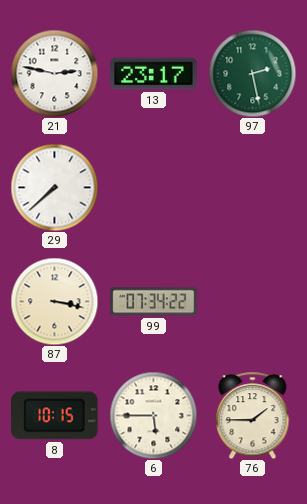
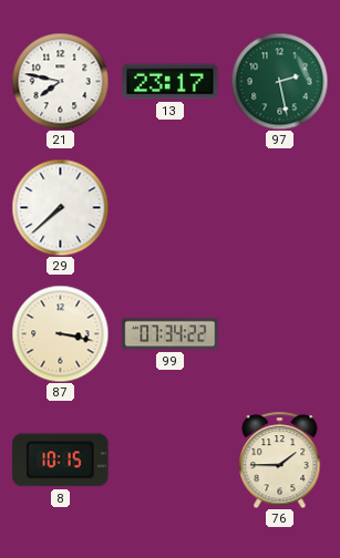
21: 2:47 -> 7:47 (60, 81)
6: 5:45 -> none (153, 415)
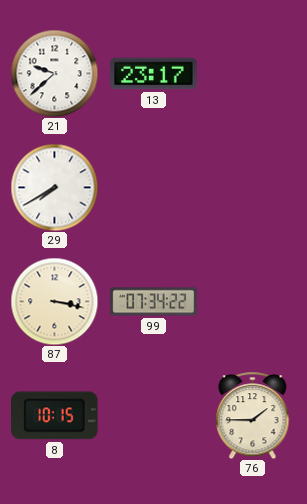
21: 7:47 -> 9:38 (54, 73)
97: 2:28 -> none (279, 81)
29: 7:38 -> 7:40 (54, 187)
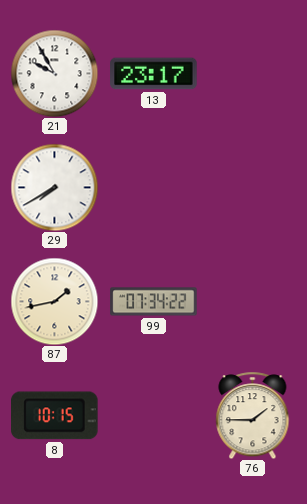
21: 9:38 -> 9:55 (54, 73)
87: 3:17 -> 1:43 (54, 301)
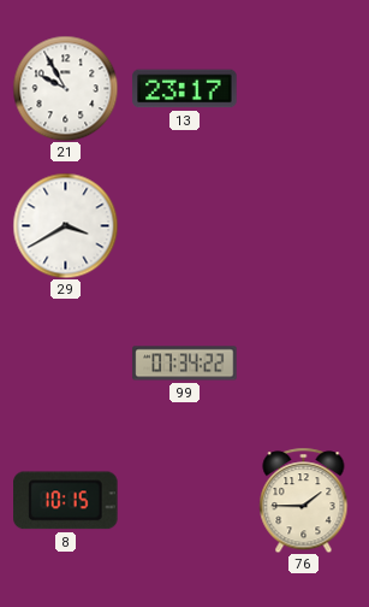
29: 7:40 -> 3:40 (65, 225)
87: 1:43 -> none (54, 301)
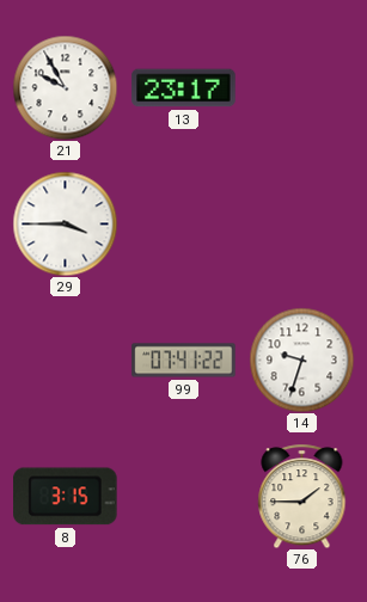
29: 3:40 -> 3:45 (65, 223)
99: 07:34 -> 07:41 (184, 361)
14: none -> 9:33 (301, 360)
8: 10:15 -> 3:15 (66, 497)
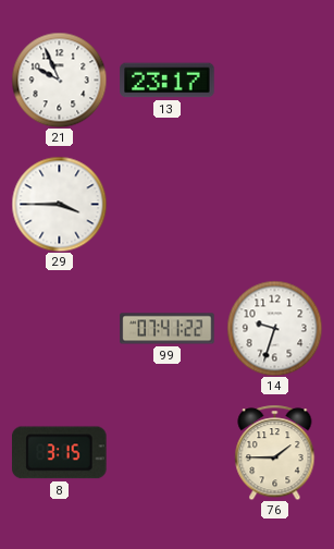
21: 9:55 -> 9:56 (59, 80)
